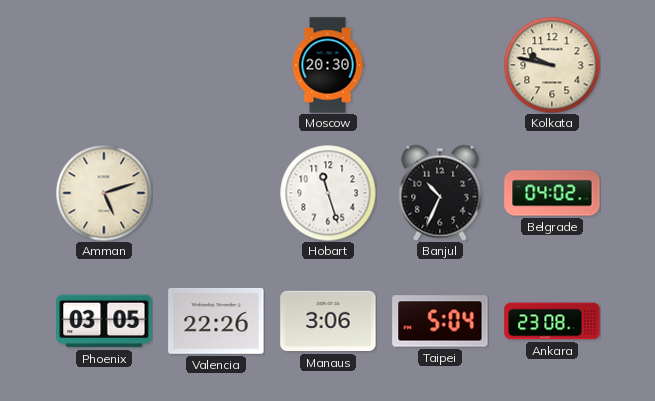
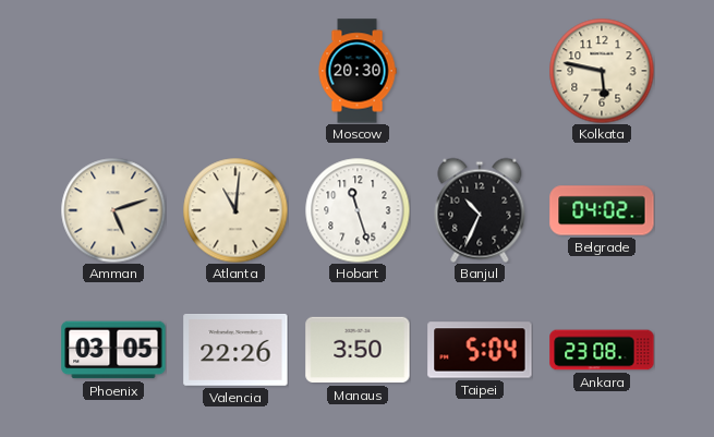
Kolkata: 9:47 -> 5:47 (602, 71)
Atlanta: none -> 11:01 (235, 210)
Manaus: 3:06 -> 3:50 (358, 350)
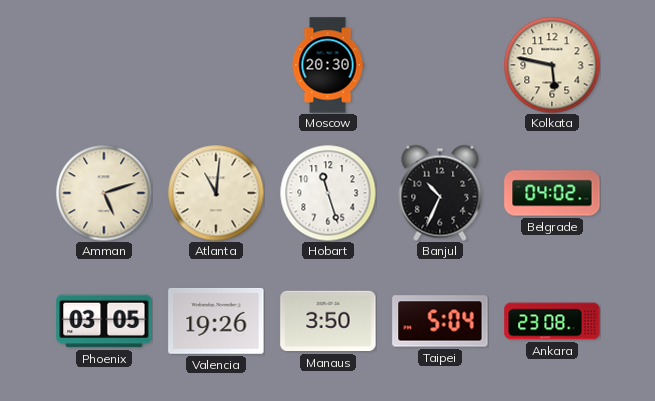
Valencia: 22:26 -> 19:26 (216, 321)
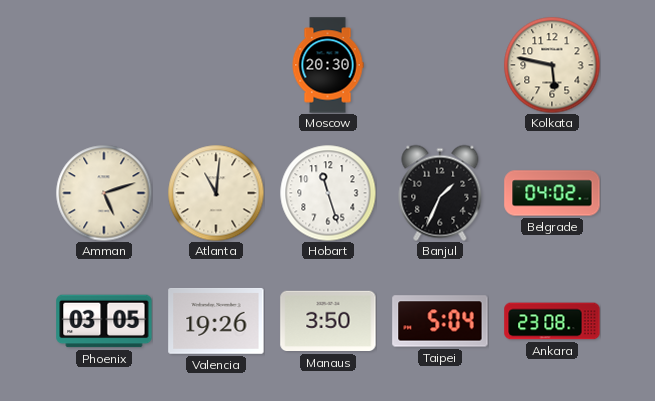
Banjul: 10:34 -> 1:34 (440, 193)
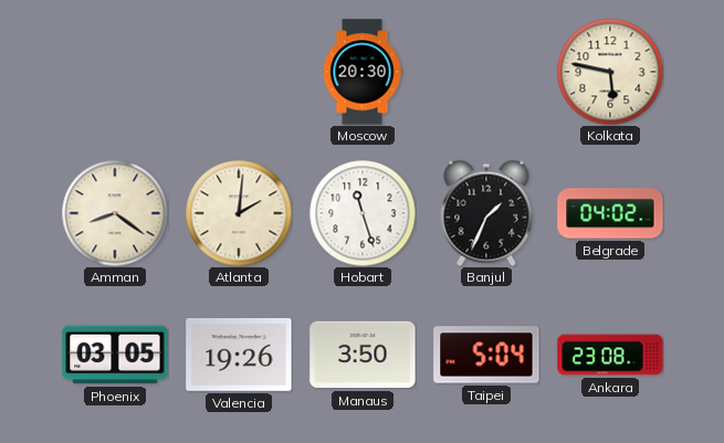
Amman: 5:12 -> 8:21 (115, 213)
Atlanta: 11:01 -> 2:01 (239, 213)
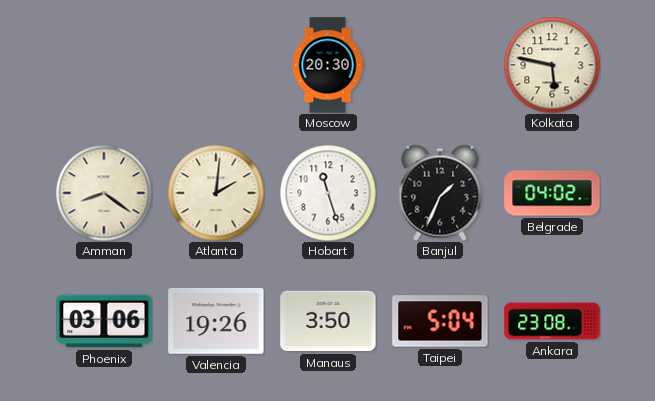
Phoenix: 03:05 -> 03:06 (104, 321)
